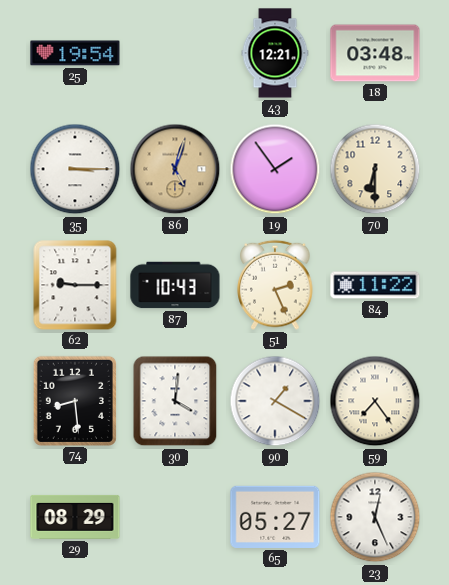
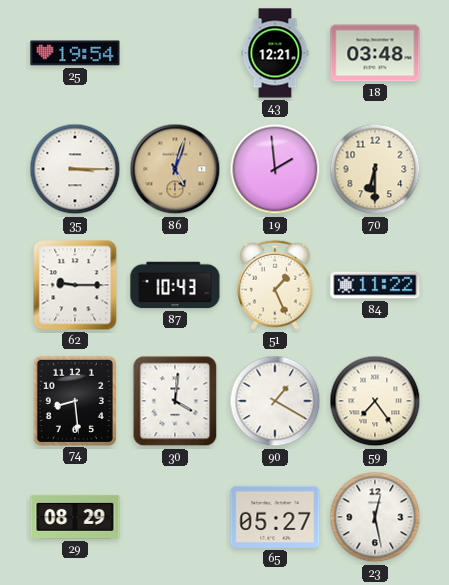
19: 1:54 -> 1:59 (275, 169)
51: 2:26 -> 1:26 (275, 285)
23: 12:26 -> 12:28 (375, 517)
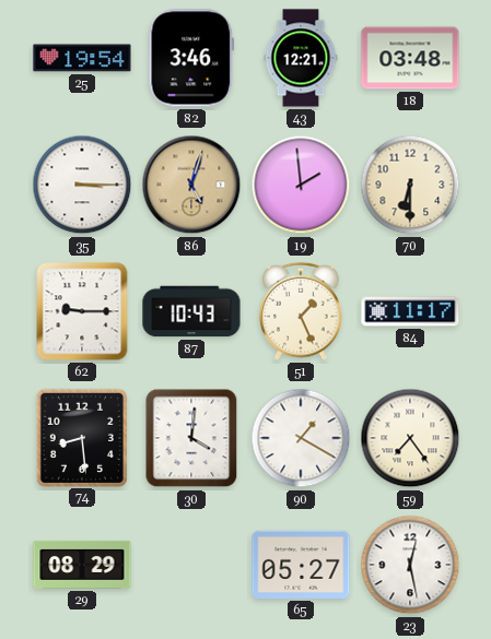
82: none -> 3:46 (191, 58)
84: 11:22 -> 11:17 (410, 311)
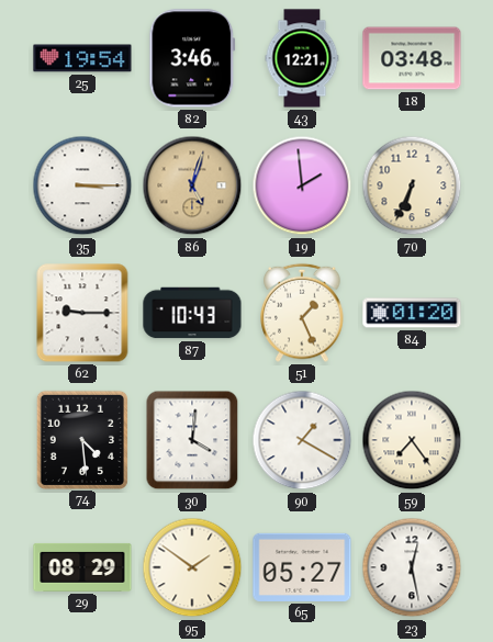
70: 6:30 -> 6:34 (412, 185)
84: 11:17 -> 01:20 (412, 313)
74: 8:29 -> 4:29 (82, 439)
95: none -> 1:51 (192, 567)
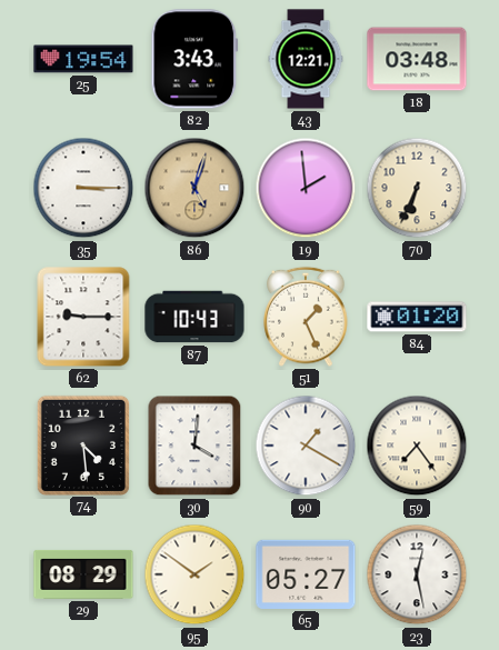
82: 3:46 -> 3:43 (194, 59)
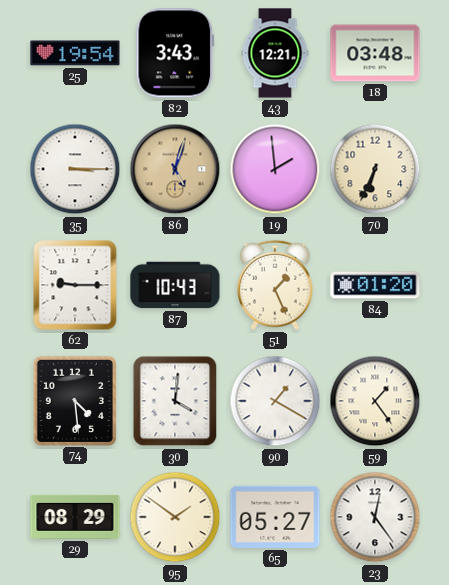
59: 7:24 -> 1:24 (375, 401)
23: 12:28 -> 12:24 (375, 517)
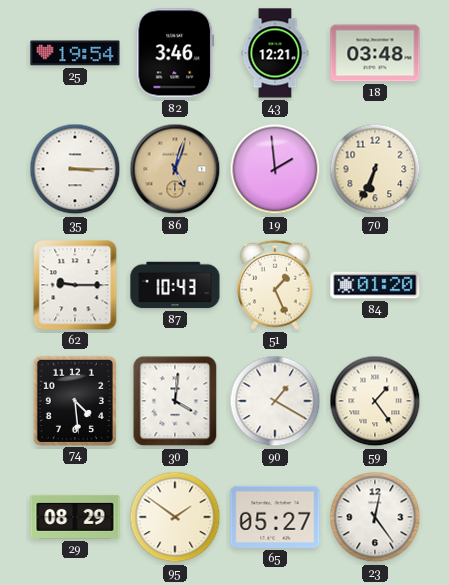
82: 3:43 -> 3:46 (175, 53)
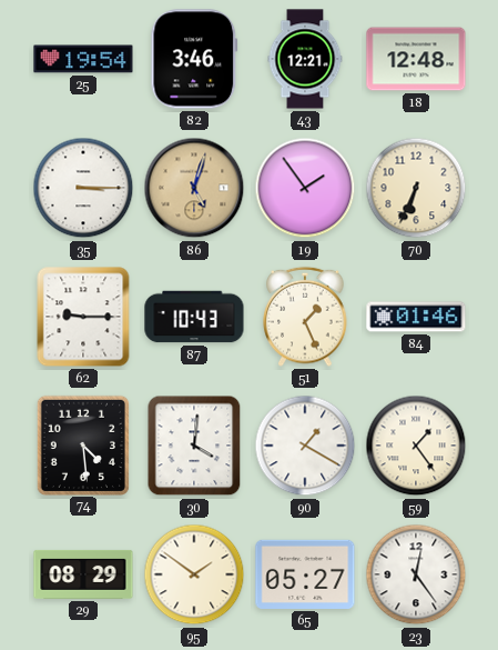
18: 03:48 -> 12:48 (416, 59)
19: 1:59 -> 1:54 (305, 188)
84: 01:20 -> 01:46 (416, 317)
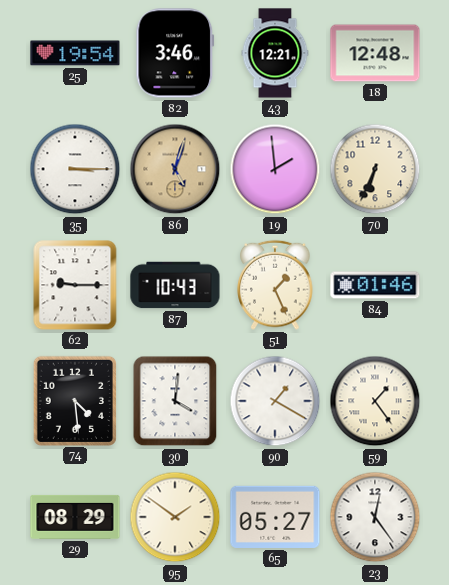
19: 1:54 -> 1:59 (275, 169)
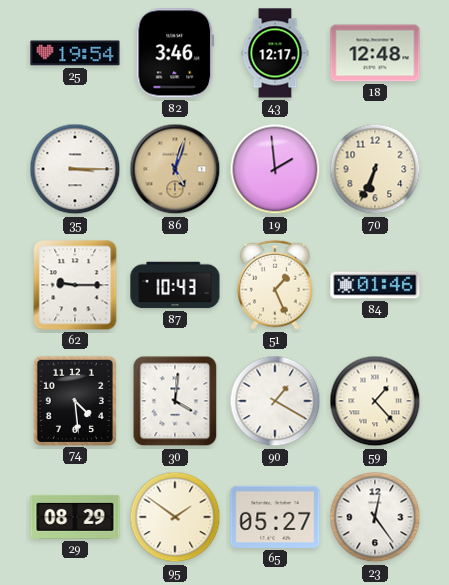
43: 12:21 -> 12:17 (275, 53)
59: 1:24 -> 1:23 (375, 401)
